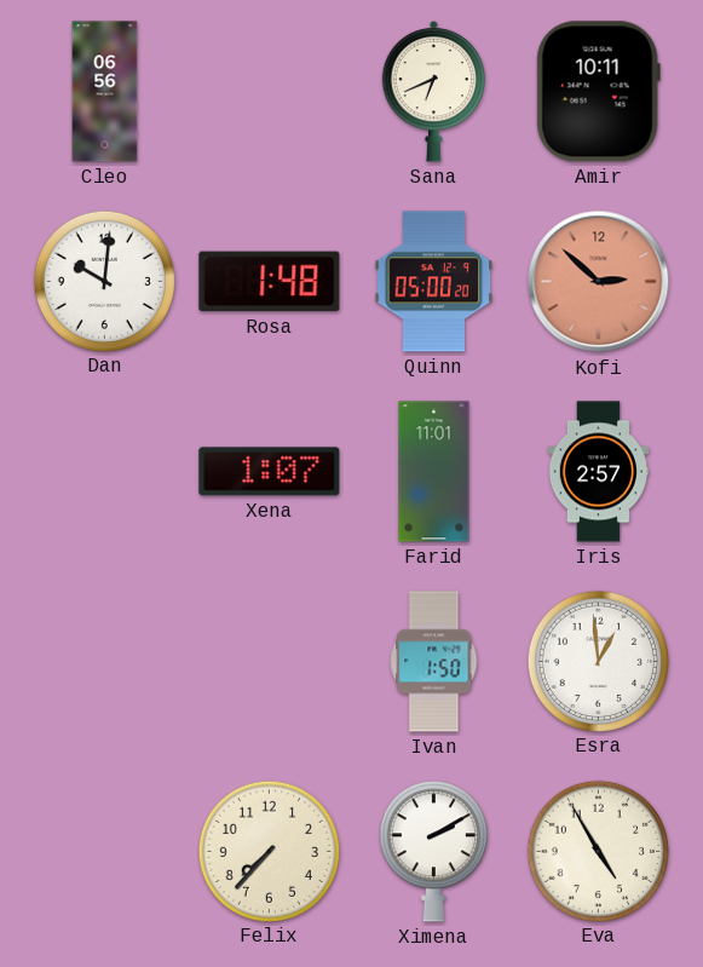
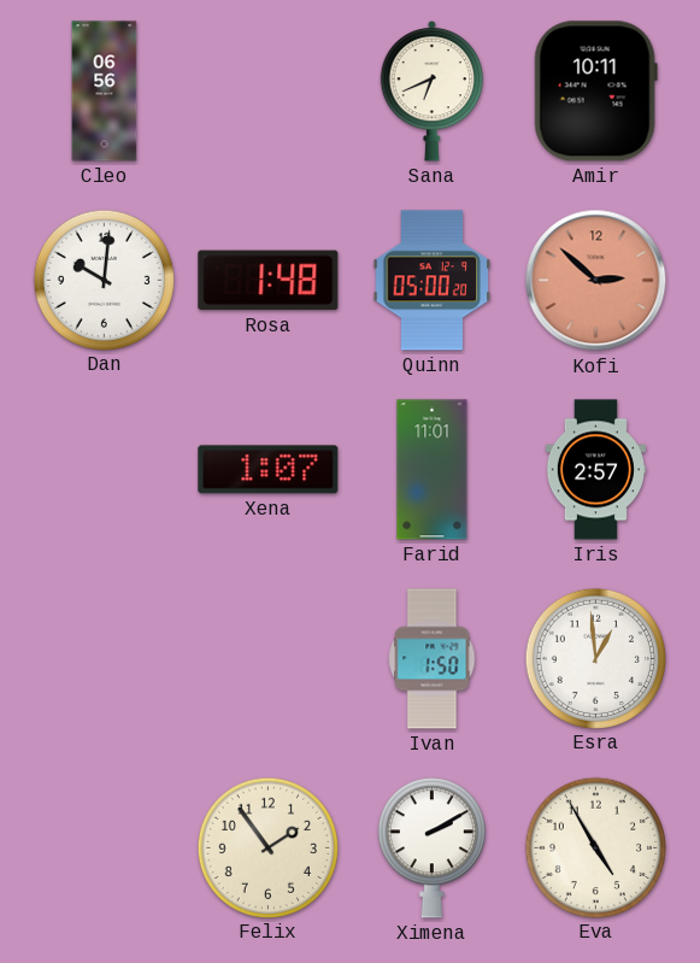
Felix: 7:37 -> 1:54 (267, 847)
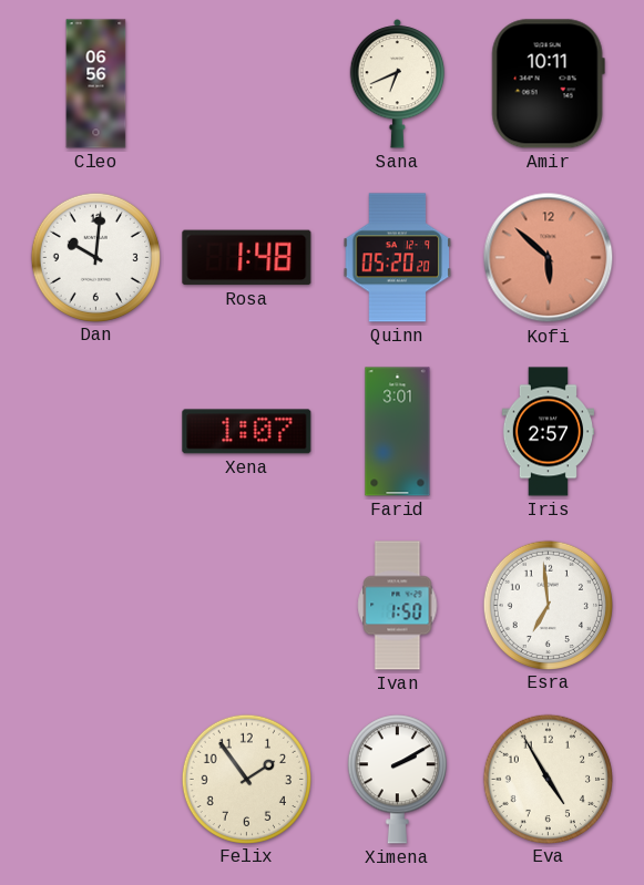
Quinn: 05:00 -> 05:20 (398, 258)
Kofi: 2:52 -> 5:52 (549, 258)
Farid: 11:01 -> 3:01 (398, 432)
Esra: 12:59 -> 6:59 (548, 605)
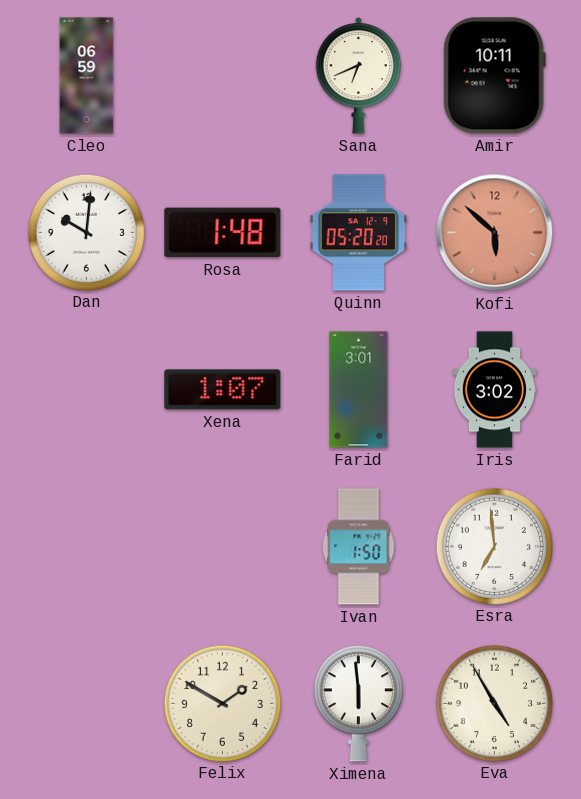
Cleo: 06:56 -> 06:59 (87, 76)
Iris: 2:57 -> 3:02 (494, 390)
Felix: 1:54 -> 1:50 (222, 703)
Ximena: 2:10 -> 5:59 (358, 704)
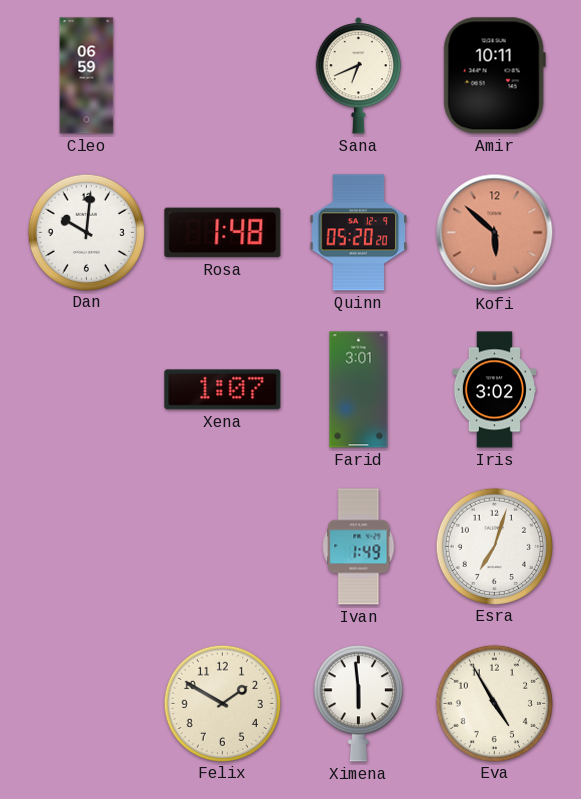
Ivan: 1:50 -> 1:49 (359, 547)
Esra: 6:59 -> 7:03 (494, 546)
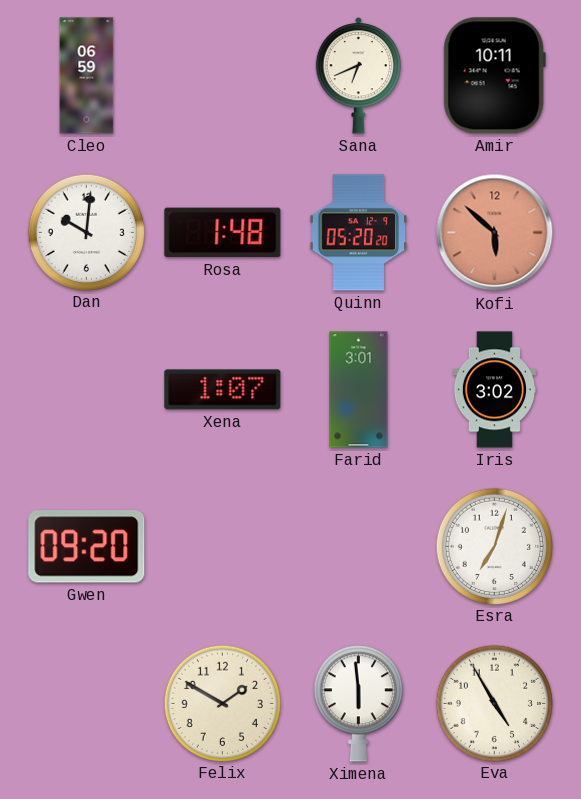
Gwen: none -> 09:20 (87, 547)
Ivan: 1:49 -> none (359, 547)
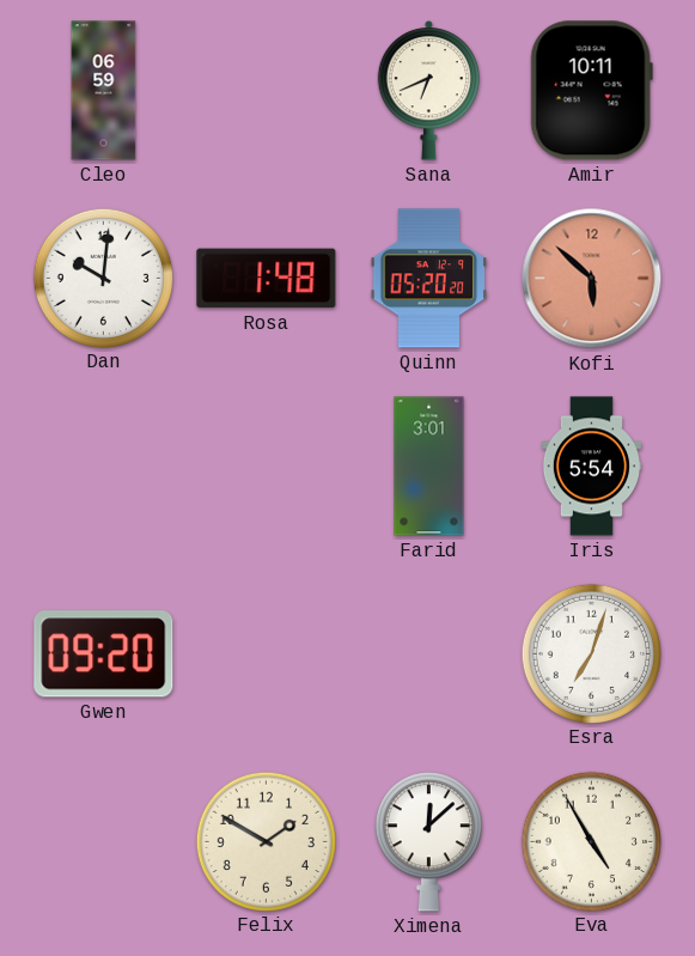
Xena: 1:07 -> none (223, 390)
Iris: 3:02 -> 5:54 (591, 467)
Ximena: 5:59 -> 12:08 (428, 842)
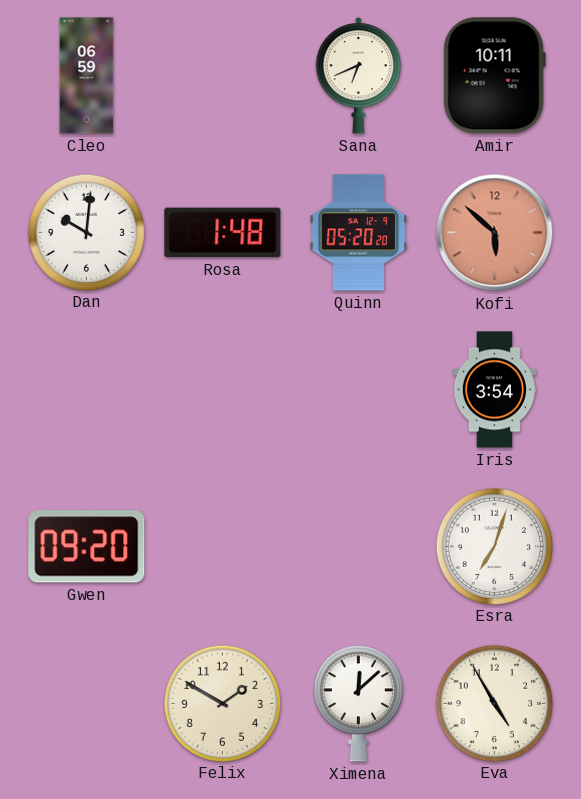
Farid: 3:01 -> none (429, 467)
Iris: 5:54 -> 3:54 (494, 390)
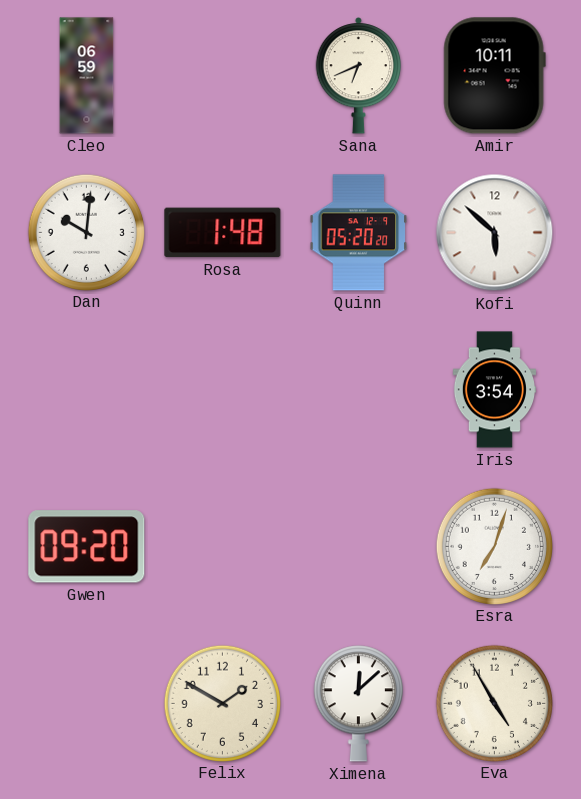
Kofi dial: salmon -> white (495, 233)
